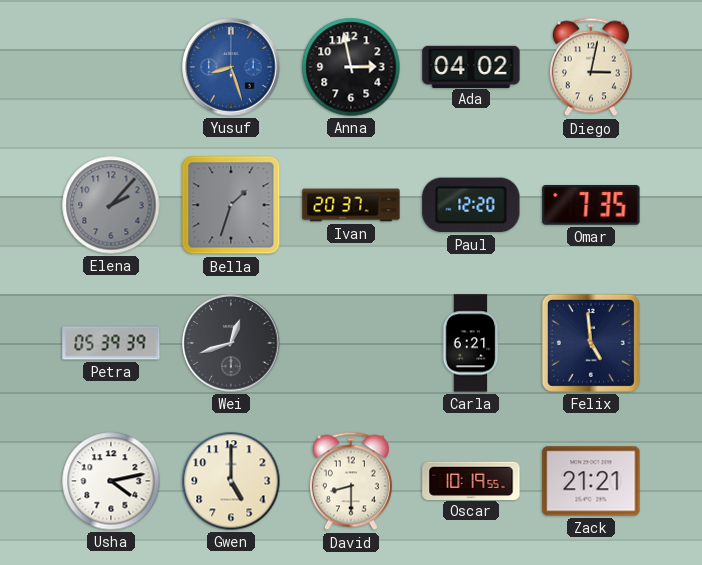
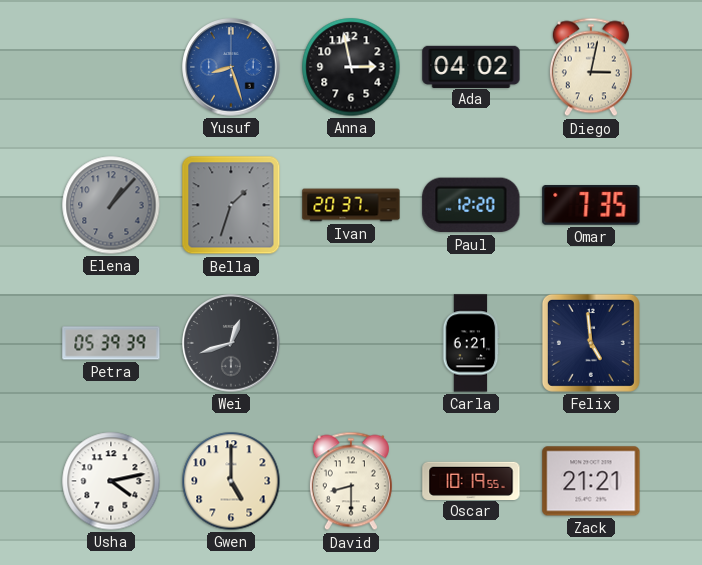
Elena: 2:07 -> 1:07 (111, 205)
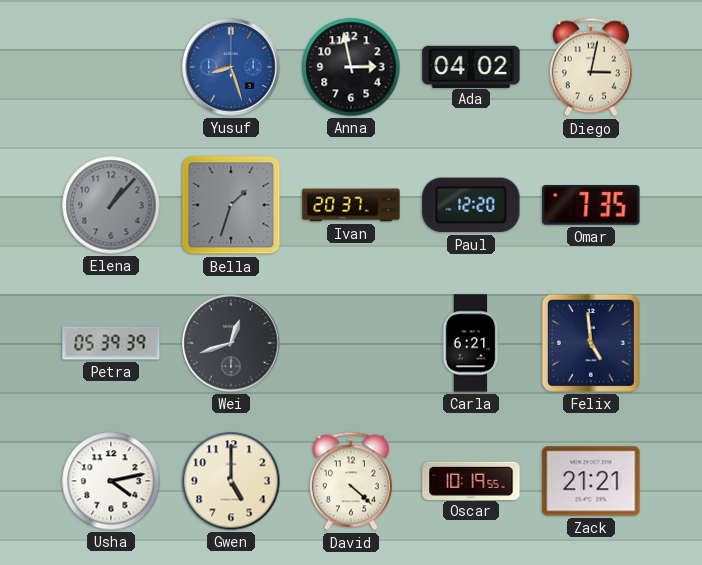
David: 8:30 -> 4:22 (351, 481)
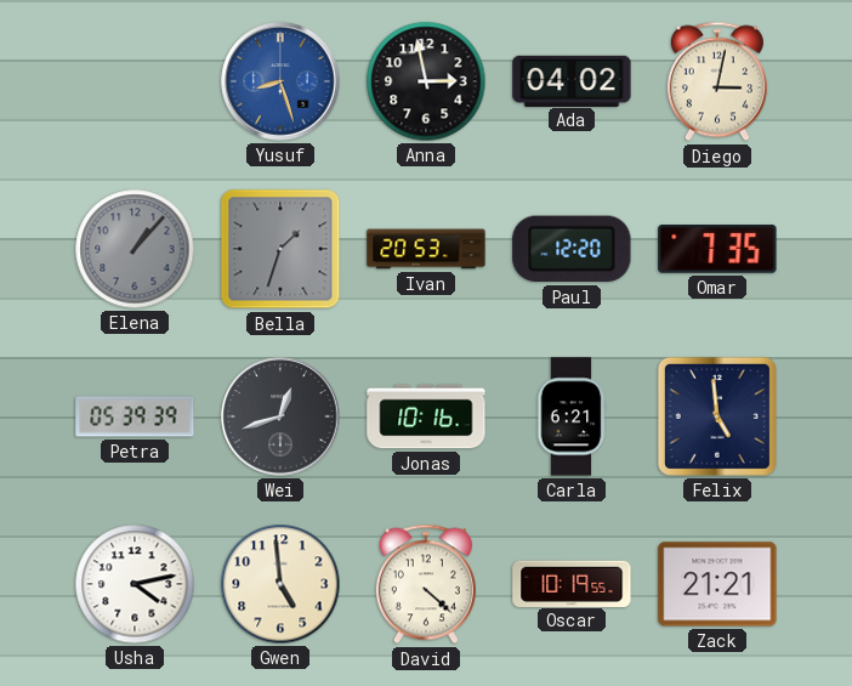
Ivan: 20:37 -> 20:53 (426, 249)
Jonas: none -> 10:16 (426, 416)
Gwen: 5:00 -> 4:59 (280, 584)
